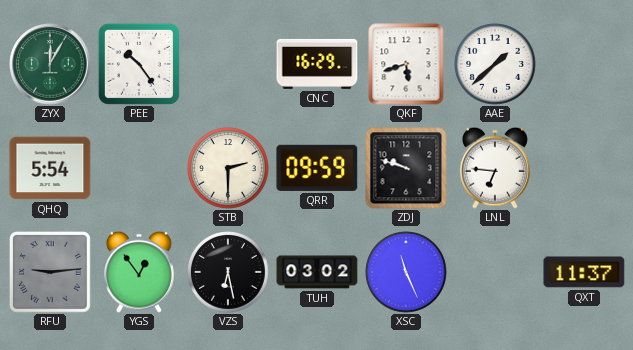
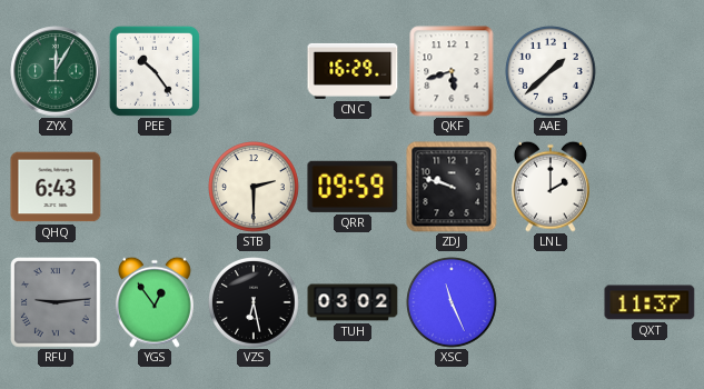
QHQ: 5:54 -> 6:43 (56, 187)
LNL: 6:46 -> 2:00 (551, 187)
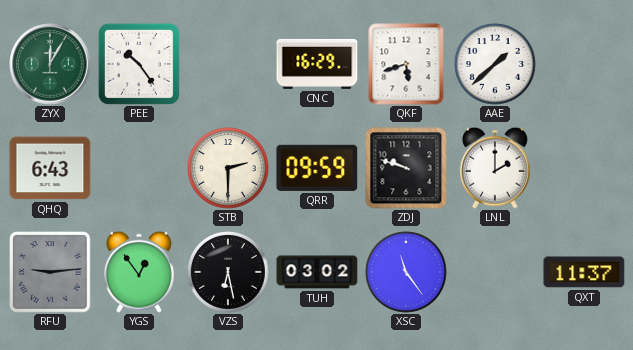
XSC: 11:26 -> 11:24 (407, 273)
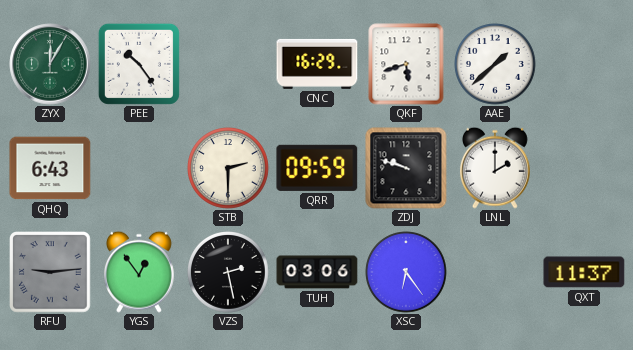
VZS: 6:28 -> 2:28 (229, 273)
TUH: 03:02 -> 03:06 (317, 272)
XSC: 11:24 -> 6:24 (407, 273)
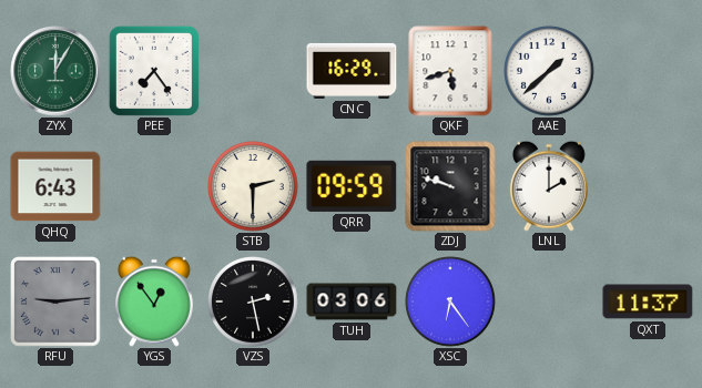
PEE: 10:24 -> 7:24 (154, 71)
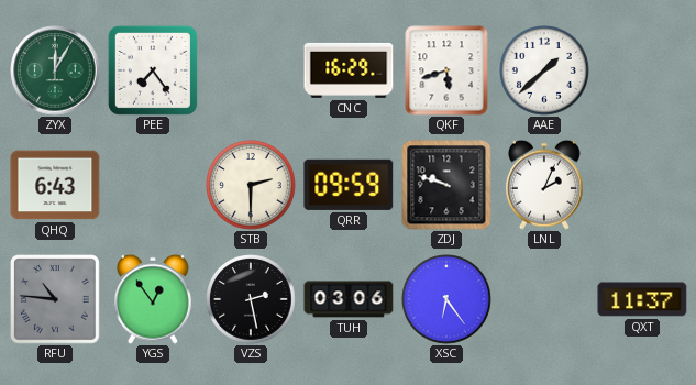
LNL: 2:00 -> 2:04 (544, 185)
RFU: 9:14 -> 10:46 (56, 300)
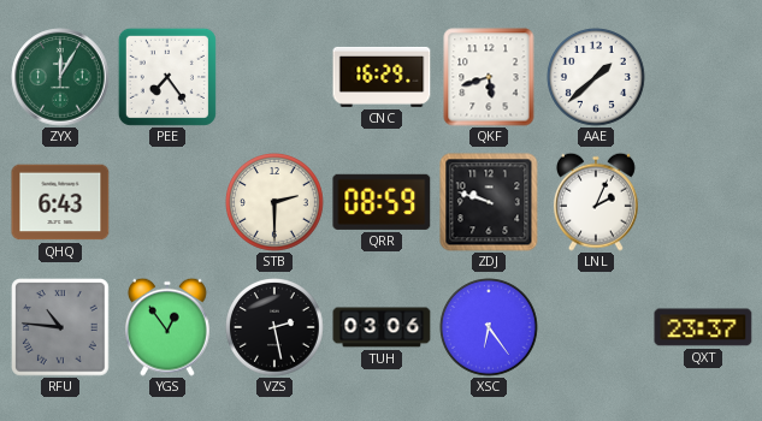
QRR: 09:59 -> 08:59 (382, 202)
QXT: 11:37 -> 23:37 (703, 327)
